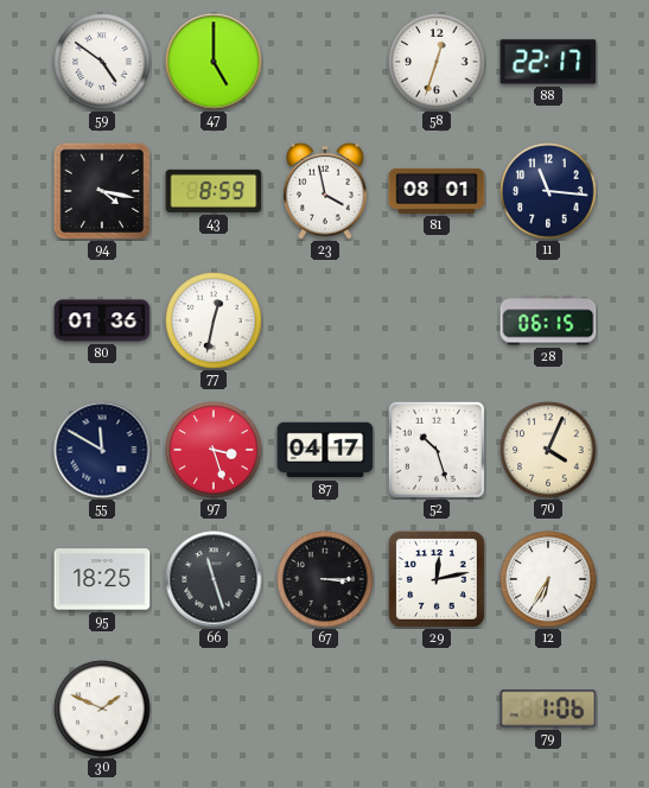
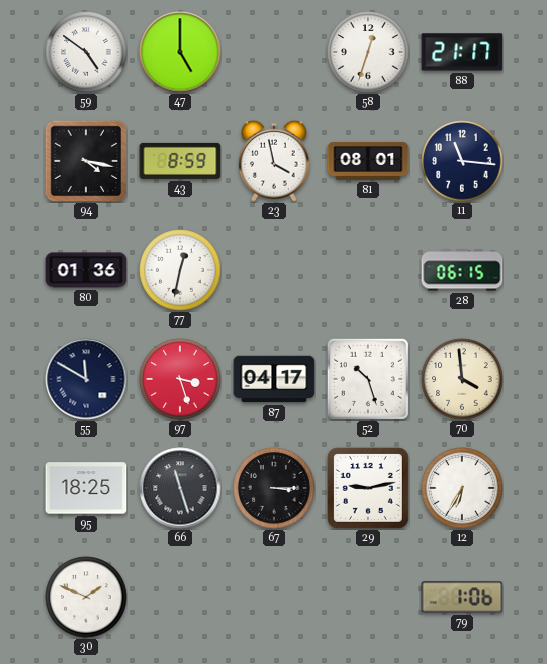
88: 22:17 -> 21:17 (462, 52)
70: 4:04 -> 3:59 (462, 379)
29: 12:13 -> 9:13 (368, 488)
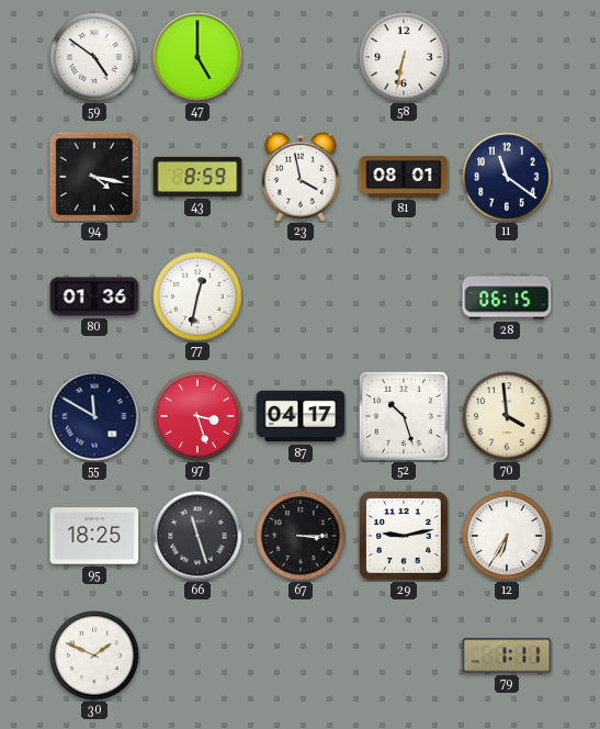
58: 12:33 -> 6:32 (404, 57)
88: 21:17 -> none (462, 52)
11: 11:16 -> 11:21 (507, 177)
79: 1:06 -> 1:11 (507, 655)
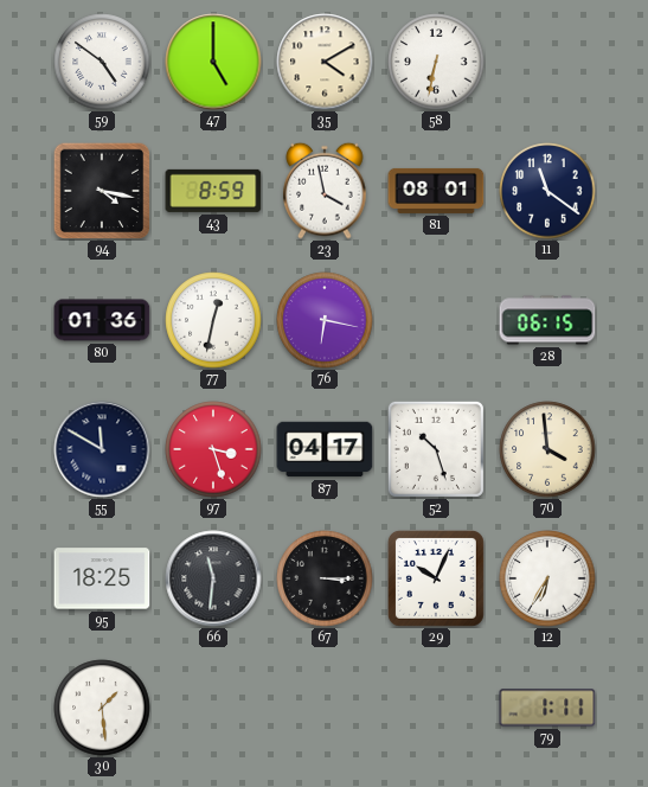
35: none -> 4:10 (325, 62)
76: none -> 6:17 (325, 320)
66: 11:27 -> 11:31 (213, 578)
29: 9:13 -> 10:04 (436, 578)
30: 1:49 -> 1:29 (102, 708)
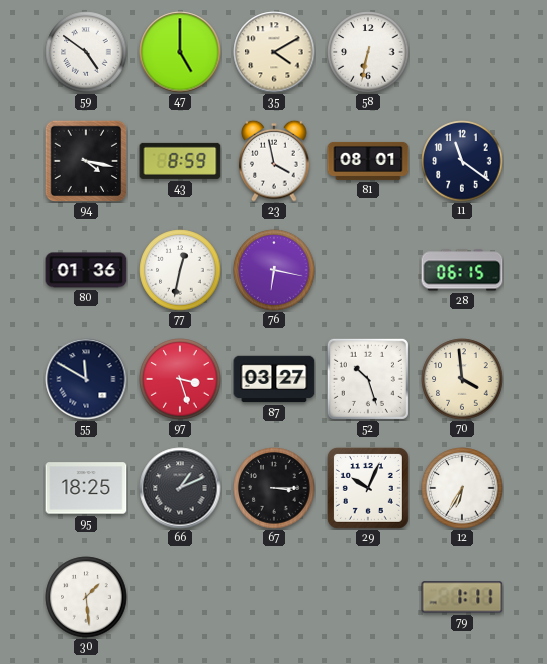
87: 04:17 -> 03:27 (274, 379)
66: 11:31 -> 1:11 (180, 488)
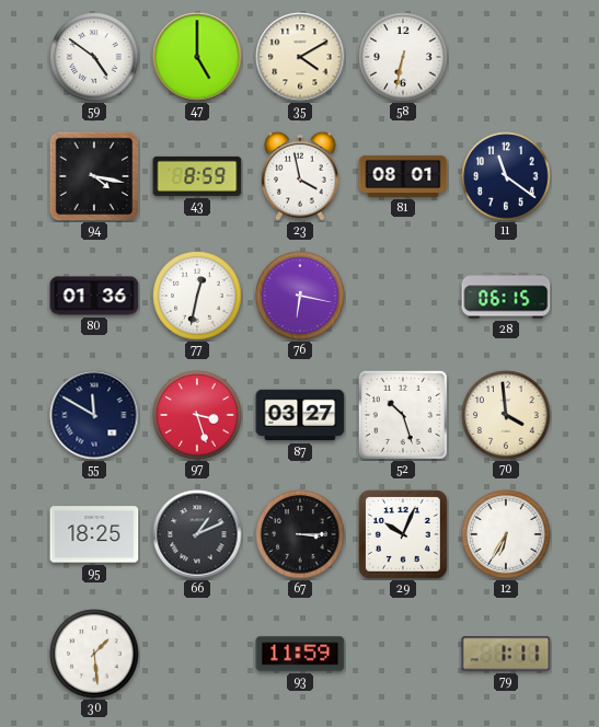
93: none -> 11:59 (300, 654)
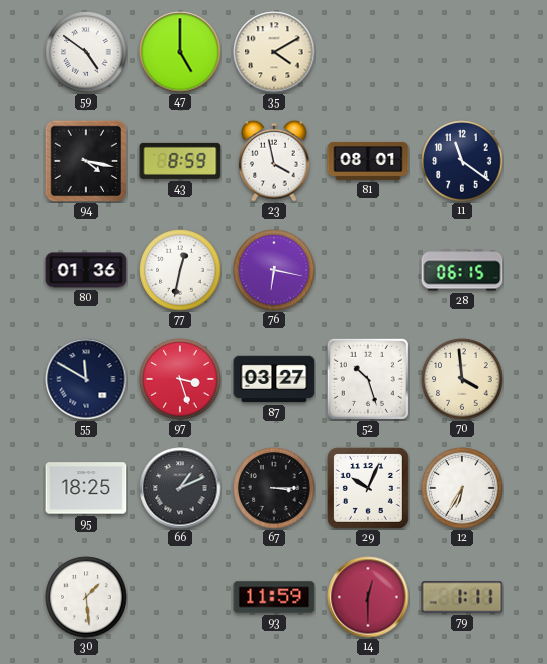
58: 6:32 -> none (403, 57)
14: none -> 12:30 (368, 597)
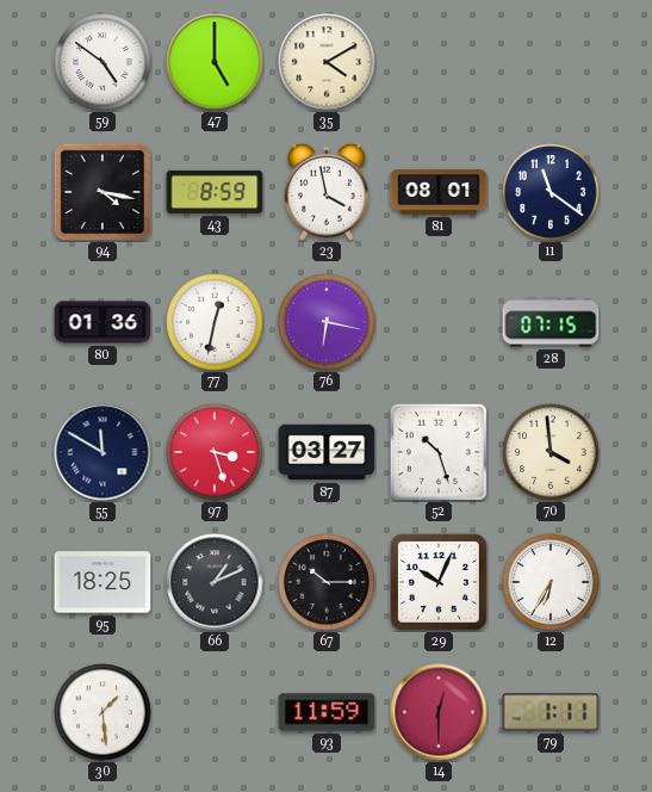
28: 06:15 -> 07:15 (551, 322)
67: 3:15 -> 10:15 (327, 582)
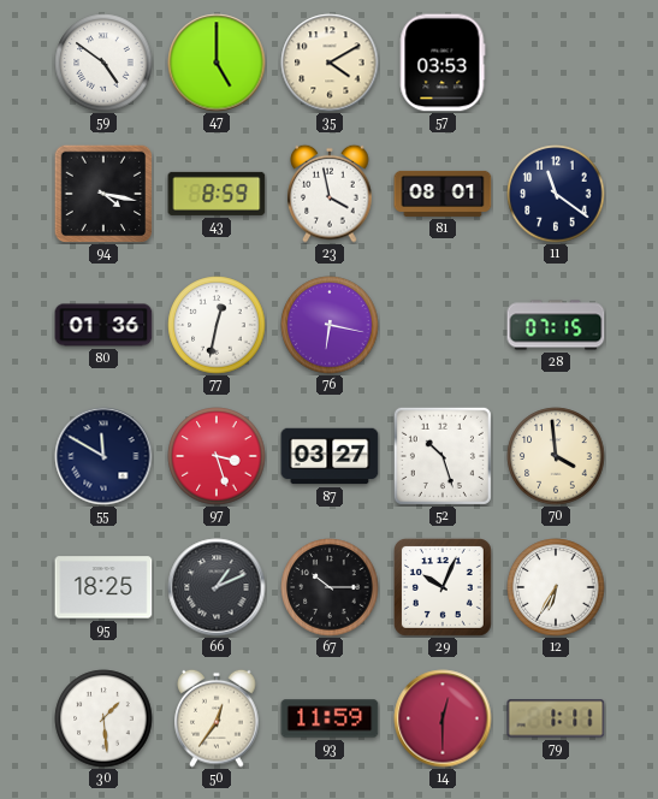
57: none -> 03:53 (443, 63)
50: none -> 12:36 (217, 718)
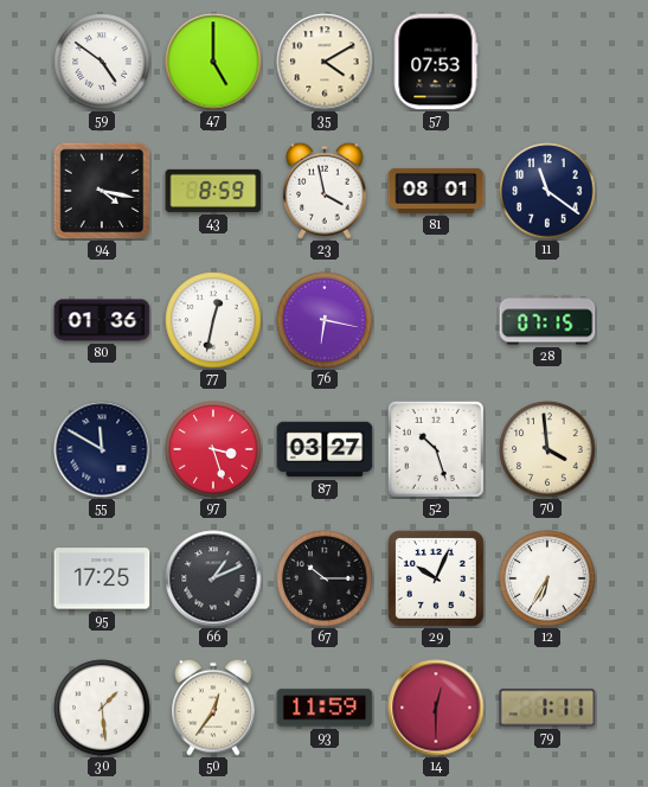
57: 03:53 -> 07:53 (436, 62)
95: 18:25 -> 17:25 (102, 578)
